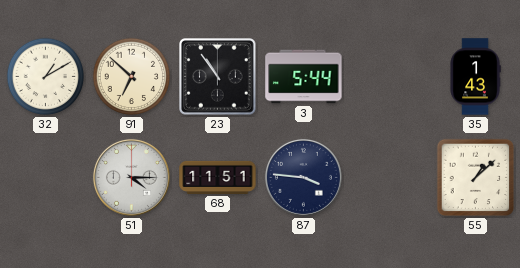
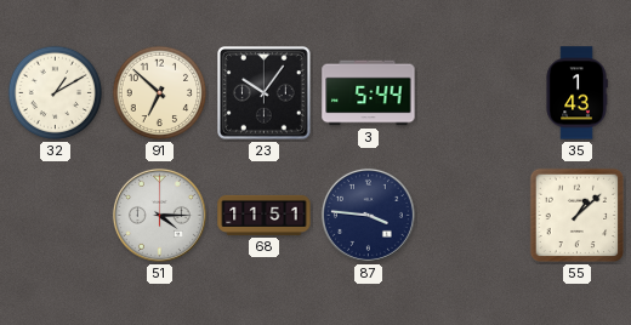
23: 10:54 -> 10:06 (265, 93)
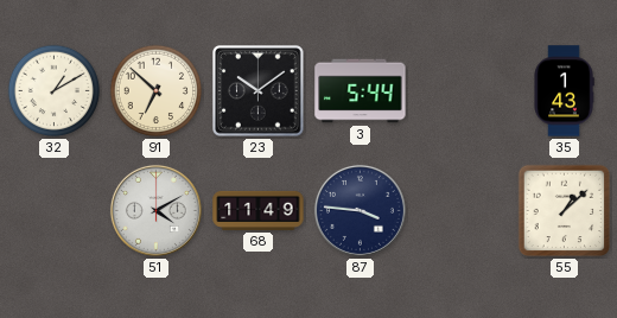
23: 10:06 -> 10:09 (259, 91)
51: 4:15 -> 4:10 (155, 210)
68: 11:51 -> 11:49 (259, 210)
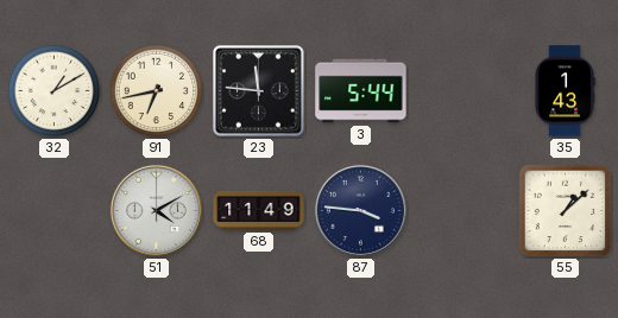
91: 6:52 -> 6:43 (157, 91)
23: 10:09 -> 11:46 (259, 91)
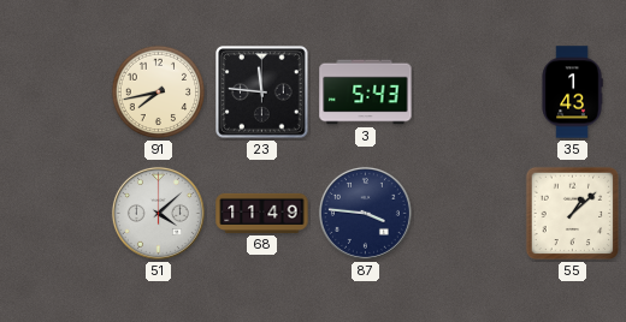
32: 1:10 -> none (55, 91)
91: 6:43 -> 7:43 (159, 93)
3: 5:44 -> 5:43 (366, 93)
51: 4:10 -> 4:08 (158, 213)
